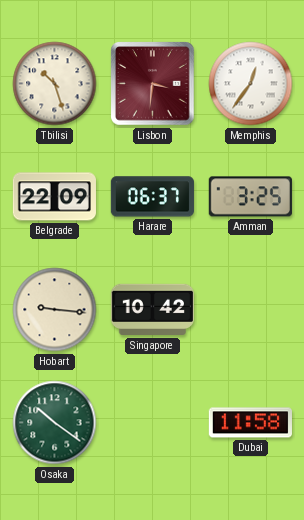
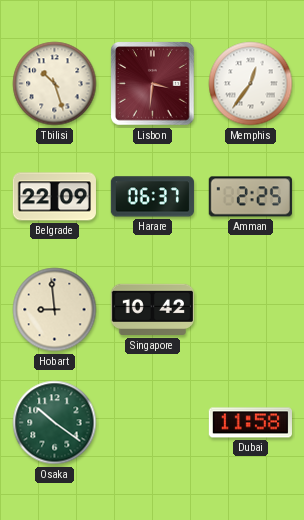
Amman: 3:25 -> 2:25 (250, 197)
Hobart: 9:16 -> 8:59 (55, 310)
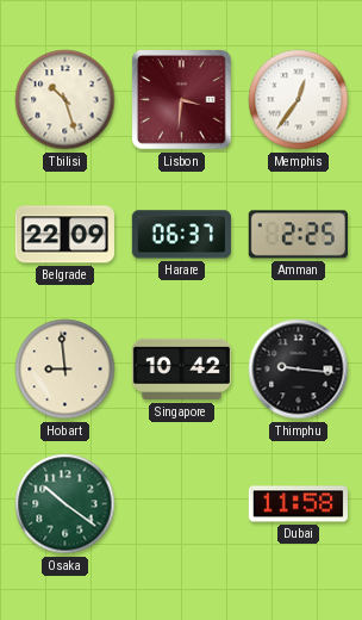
Thimphu: none -> 9:16 (299, 370)
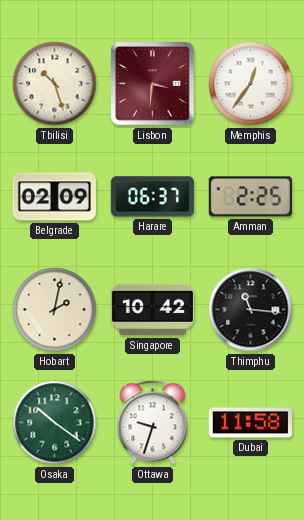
Belgrade: 22:09 -> 02:09 (54, 197)
Hobart: 8:59 -> 2:02 (55, 310)
Thimphu: 9:16 -> 11:16 (251, 310)
Ottawa: none -> 9:33 (153, 423)
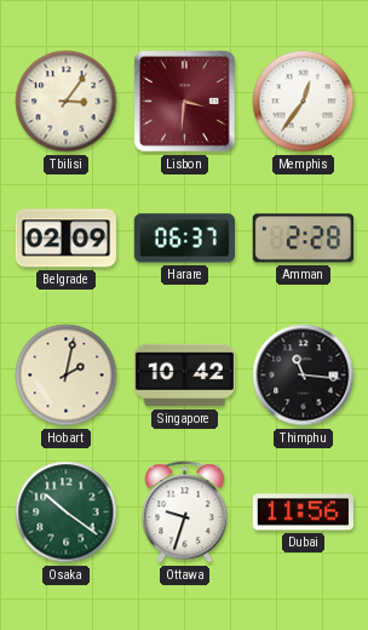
Tbilisi: 10:27 -> 3:06 (67, 102)
Amman: 2:25 -> 2:28 (303, 239)
Dubai: 11:58 -> 11:56 (303, 512)
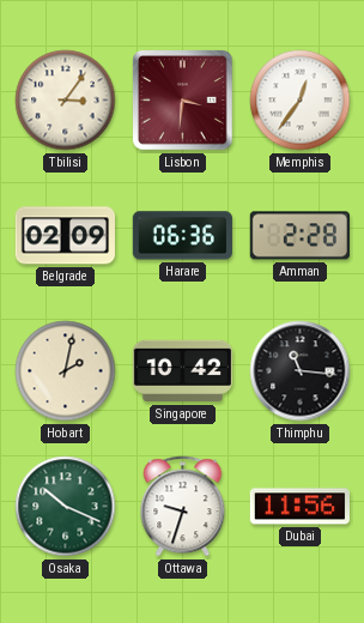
Harare: 06:37 -> 06:36 (182, 236)
Osaka: 10:21 -> 10:19 (66, 507)
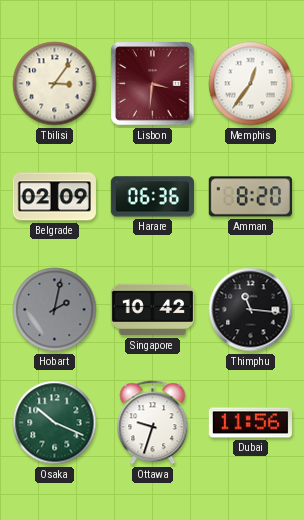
Amman: 2:28 -> 8:20 (250, 197)
Hobart dial: cream -> grey (55, 310)
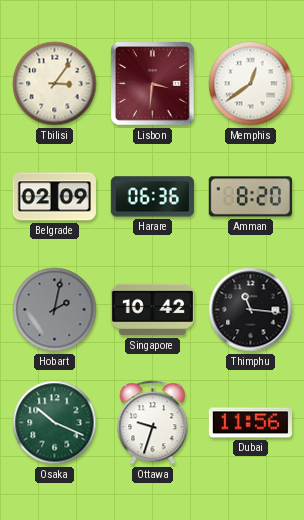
Memphis: 12:36 -> 12:39 (251, 84)
